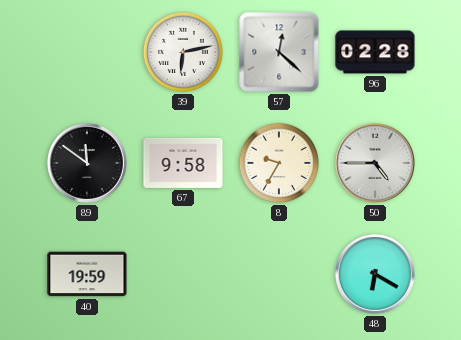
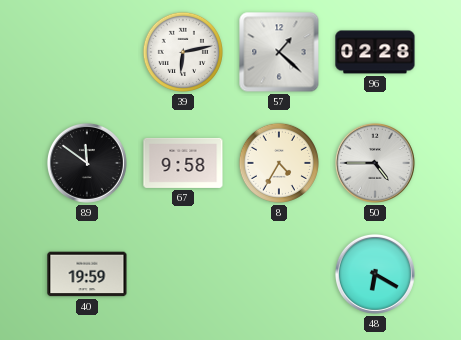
57: 12:22 -> 1:22 (279, 52)
8: 9:35 -> 4:35 (279, 163)
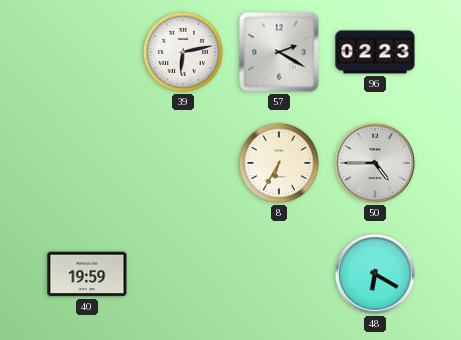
57: 1:22 -> 2:20 (279, 52)
96: 02:28 -> 02:23 (375, 52)
89: 11:51 -> none (87, 163)
67: 9:58 -> none (183, 163)
8: 4:35 -> 6:35 (279, 163)
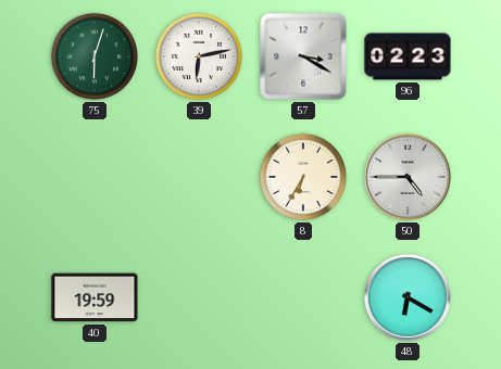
75: none -> 6:03 (95, 56)
57: 2:20 -> 3:20 (303, 56)
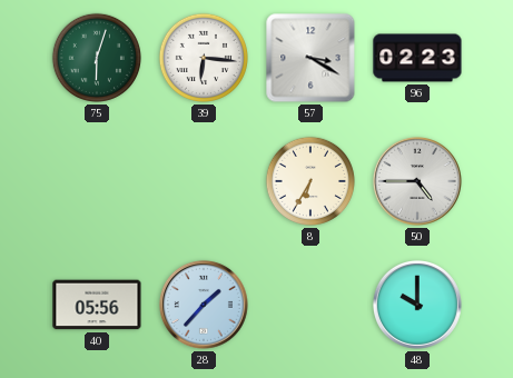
39: 6:13 -> 6:16 (204, 58)
40: 19:59 -> 05:56 (97, 305)
28: none -> 1:37 (204, 305)
48: 6:20 -> 10:00 (417, 305)
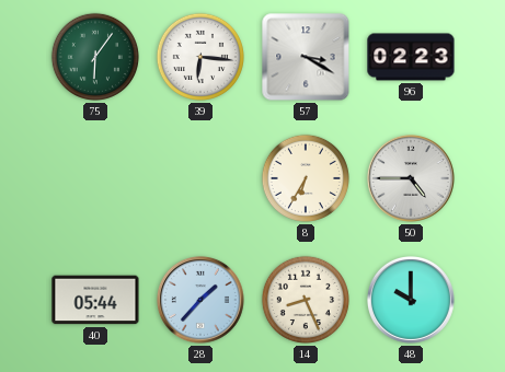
75: 6:03 -> 6:06 (95, 57)
40: 05:56 -> 05:44 (95, 300)
14: none -> 8:26 (306, 300)
